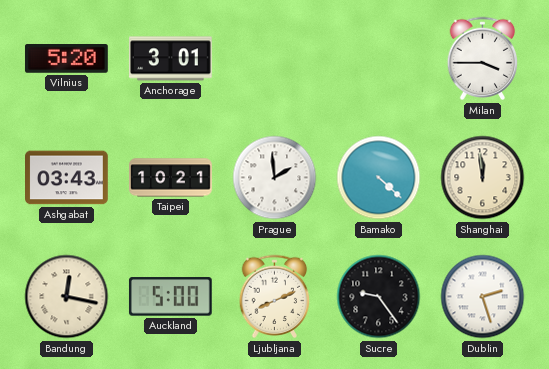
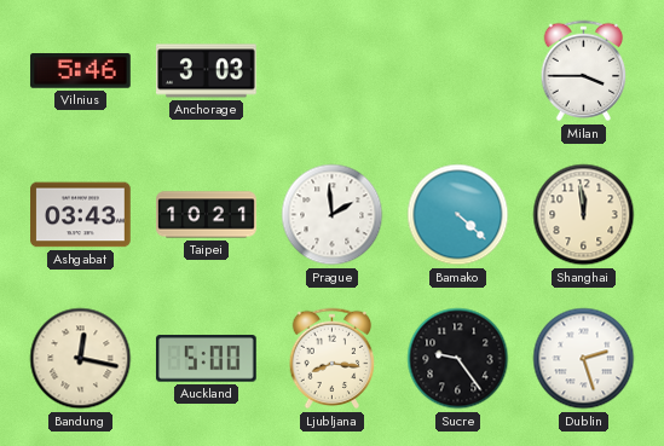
Vilnius: 5:20 -> 5:46 (80, 71)
Anchorage: 3:01 -> 3:03 (207, 71)
Ljubljana: 8:11 -> 8:16 (333, 359)
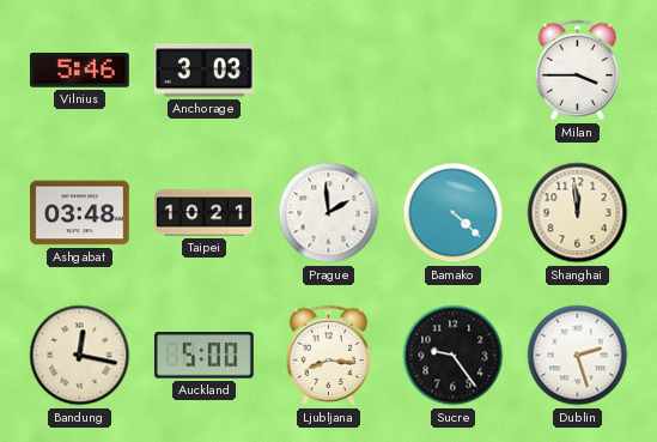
Ashgabat: 03:43 -> 03:48 (80, 213)
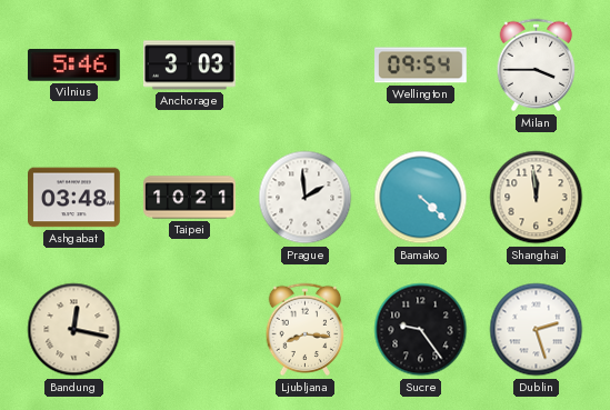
Wellington: none -> 09:54 (421, 66)
Auckland: 5:00 -> none (203, 356)
